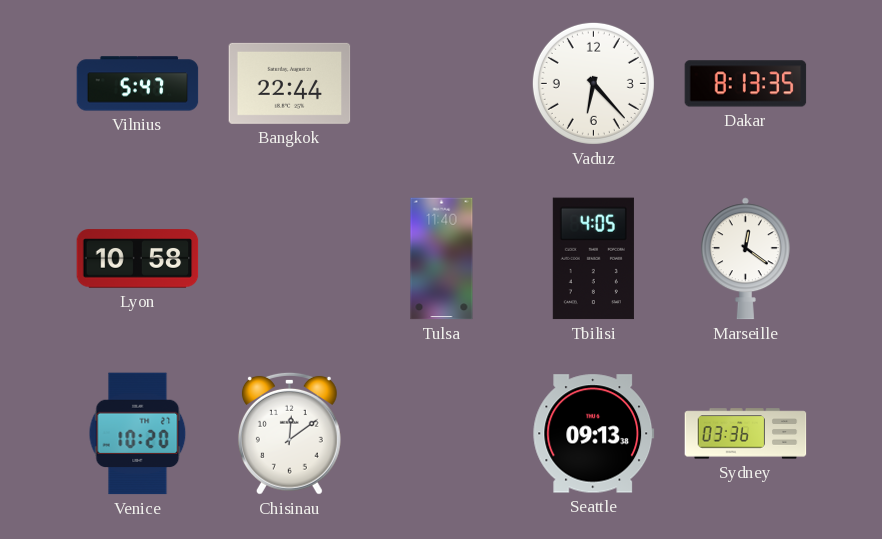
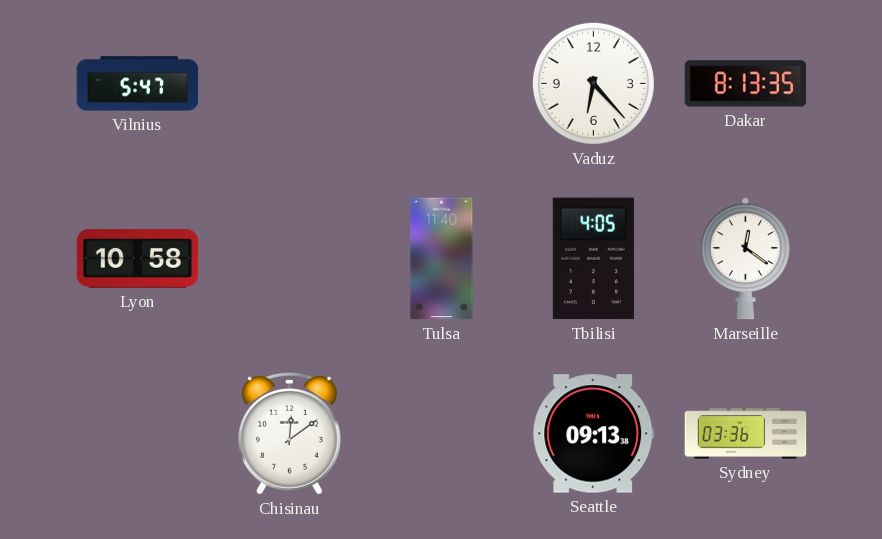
Bangkok: 22:44 -> none (290, 83)
Venice: 10:20 -> none (138, 434)
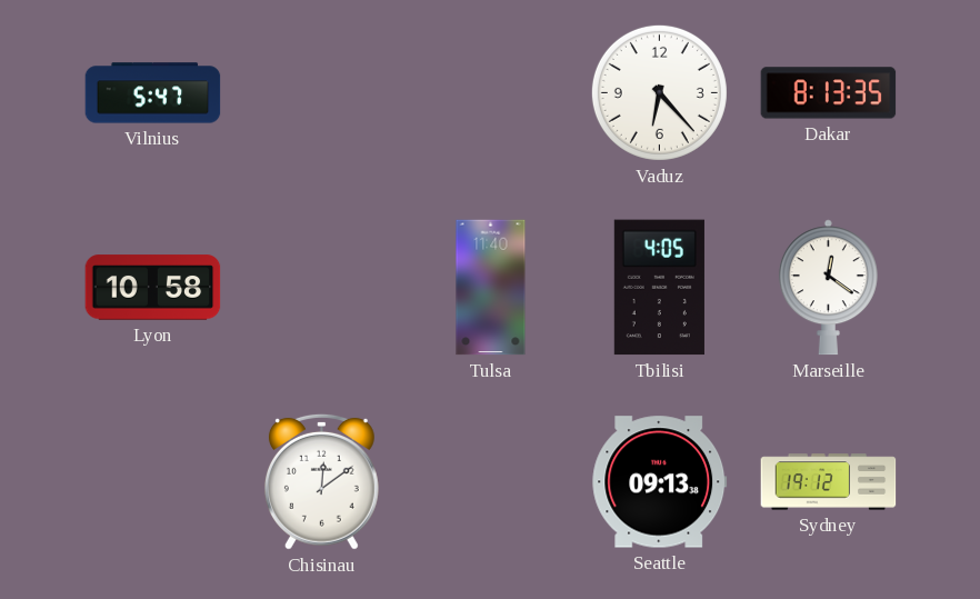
Sydney: 03:36 -> 19:12 (829, 482)
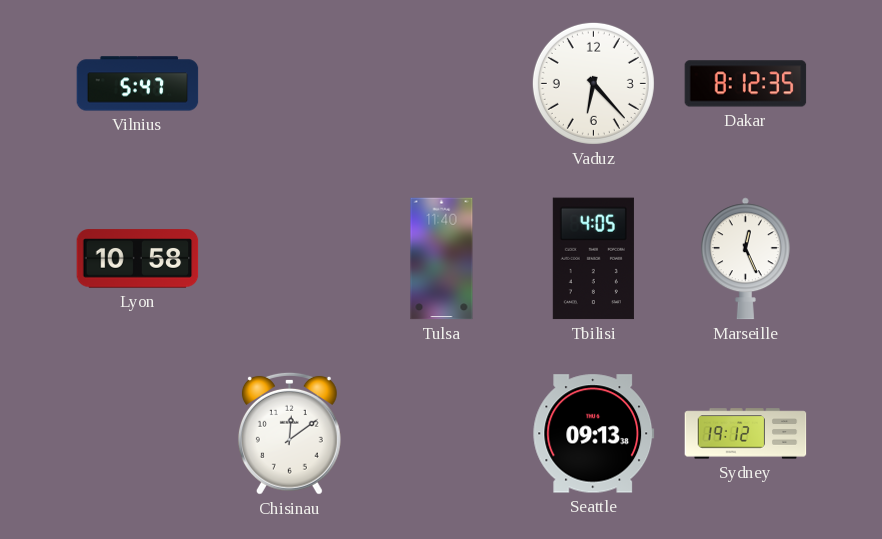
Dakar: 8:13 -> 8:12 (746, 84)
Marseille: 12:21 -> 12:26 (745, 259)
